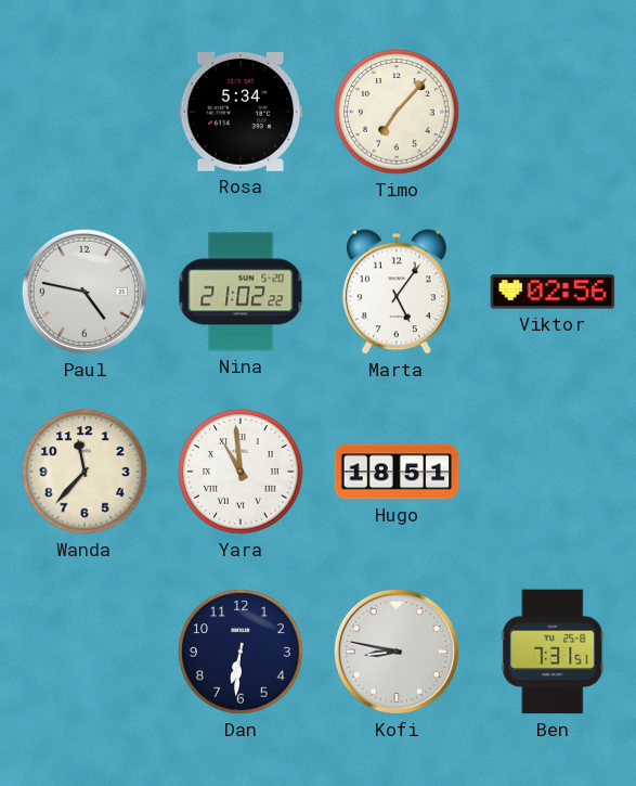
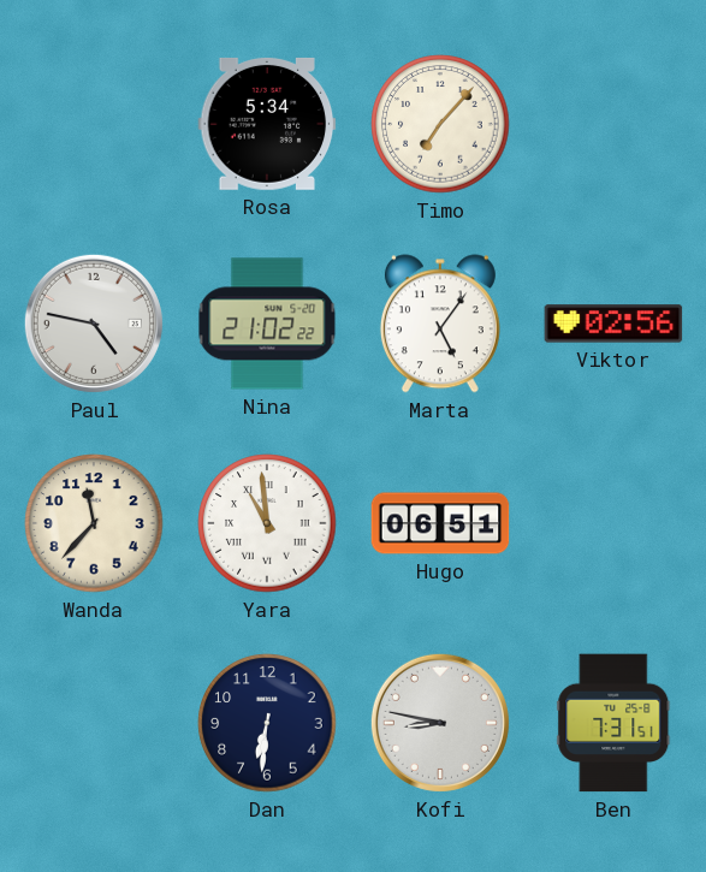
Hugo: 18:51 -> 06:51 (440, 523)
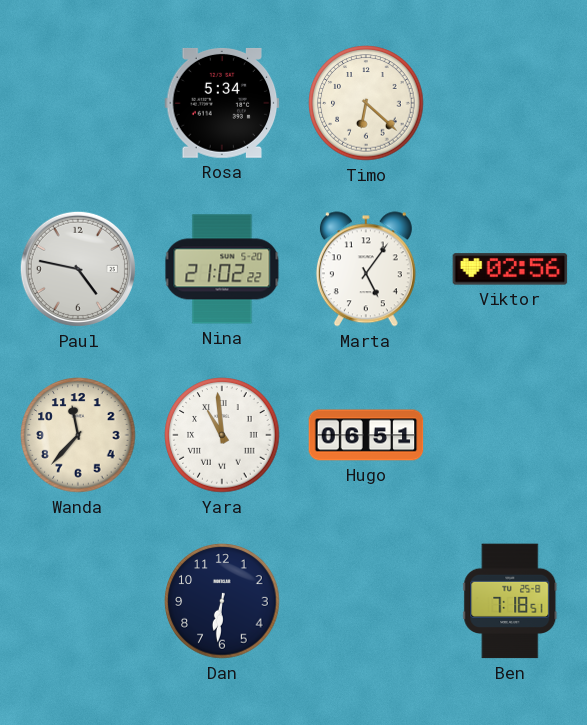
Timo: 7:07 -> 6:22 (366, 103)
Kofi: 8:47 -> none (440, 723)
Ben: 7:31 -> 7:18 (510, 601)
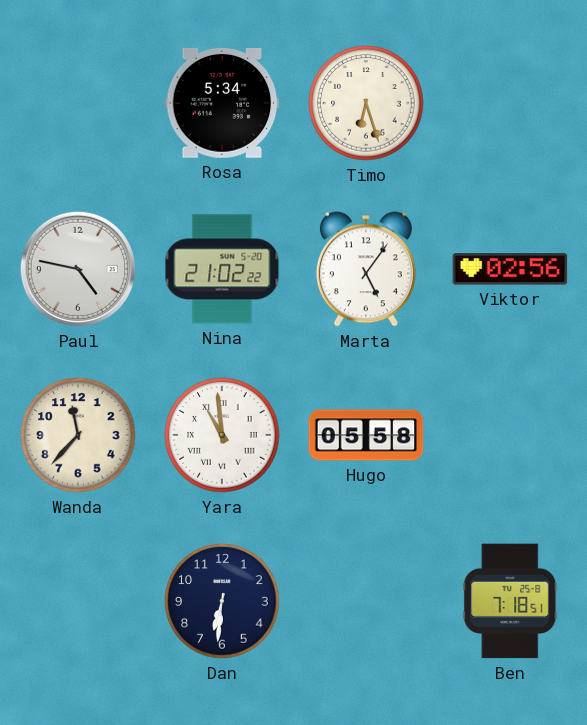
Timo: 6:22 -> 6:27 (366, 103)
Hugo: 06:51 -> 05:58 (366, 435)
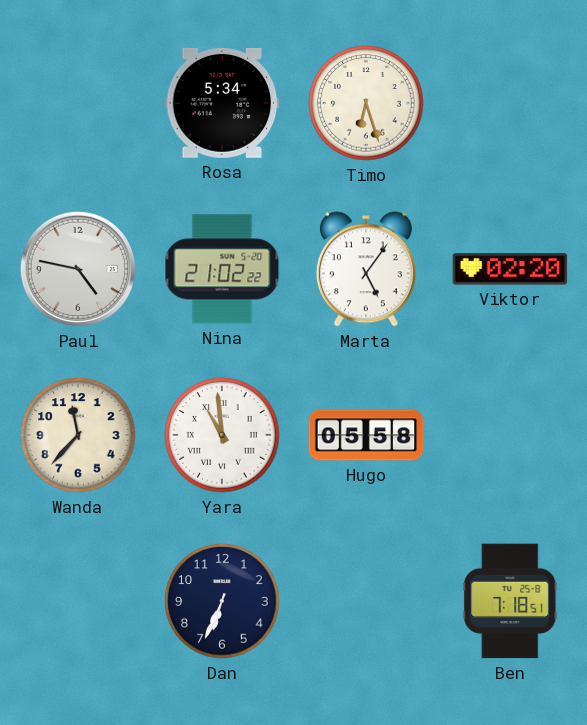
Viktor: 02:56 -> 02:20 (510, 269)
Dan: 6:31 -> 6:34 (222, 601)
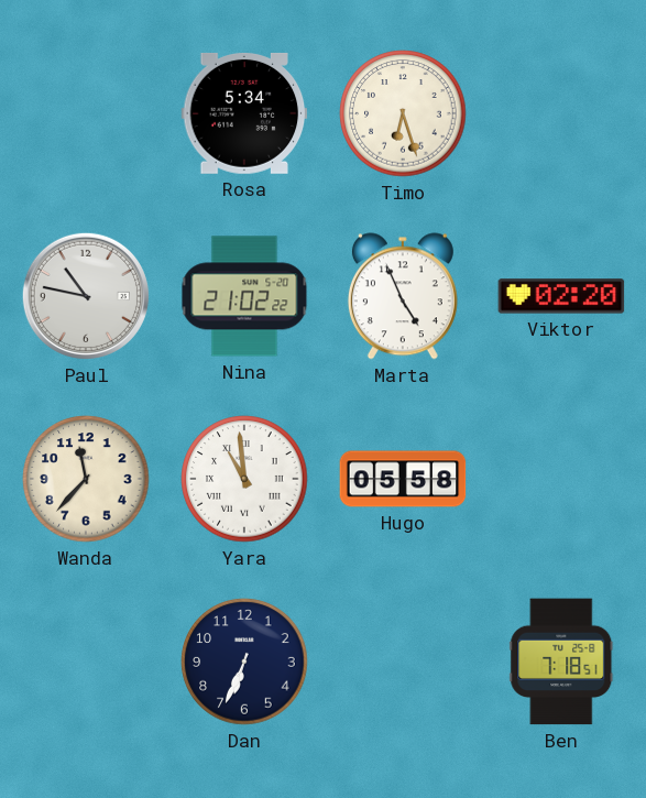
Paul: 4:47 -> 10:47 (86, 296)
Marta: 5:06 -> 4:56 (403, 296)
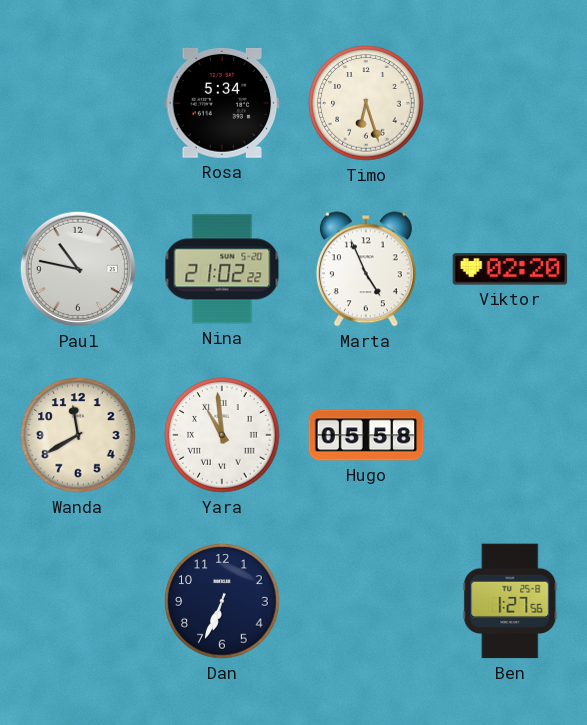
Wanda: 11:37 -> 11:40 (78, 435)
Ben: 7:18 -> 1:27 (510, 601)
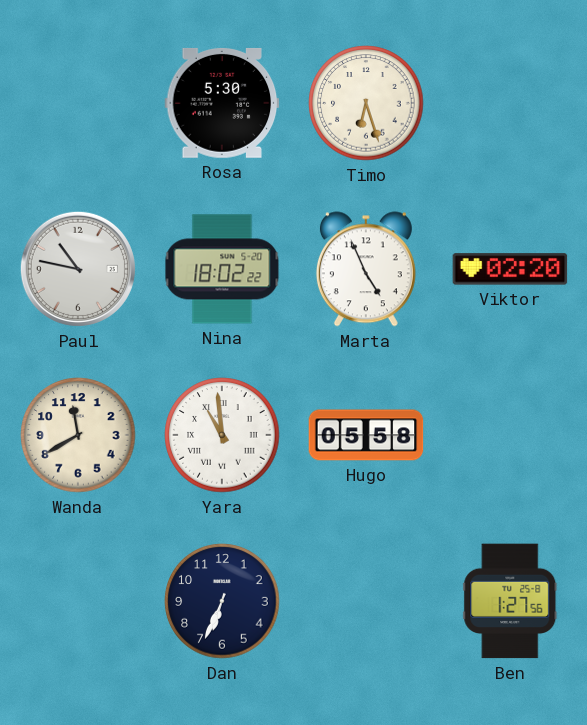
Rosa: 5:34 -> 5:30 (222, 103)
Nina: 21:02 -> 18:02 (222, 269)
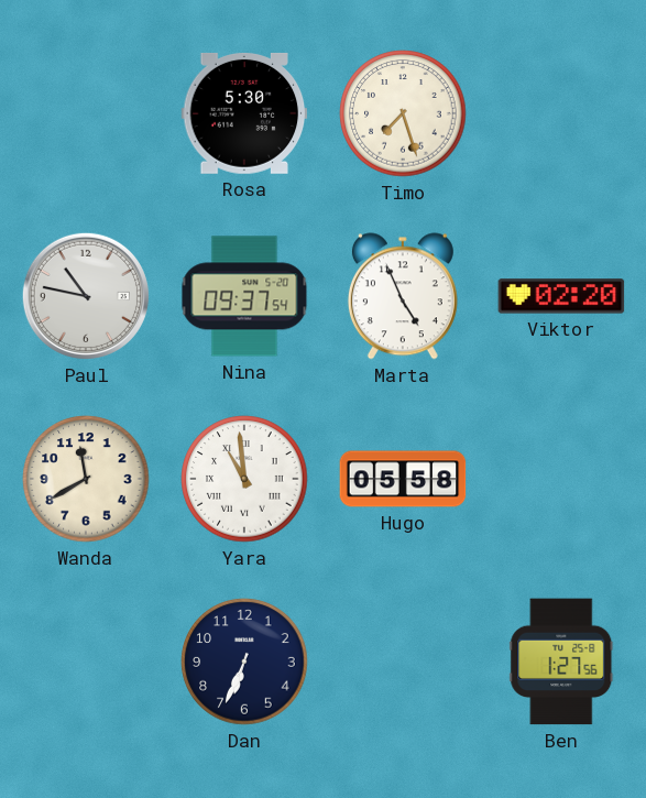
Timo: 6:27 -> 7:27 (403, 113)
Nina: 18:02 -> 09:37 (244, 296)
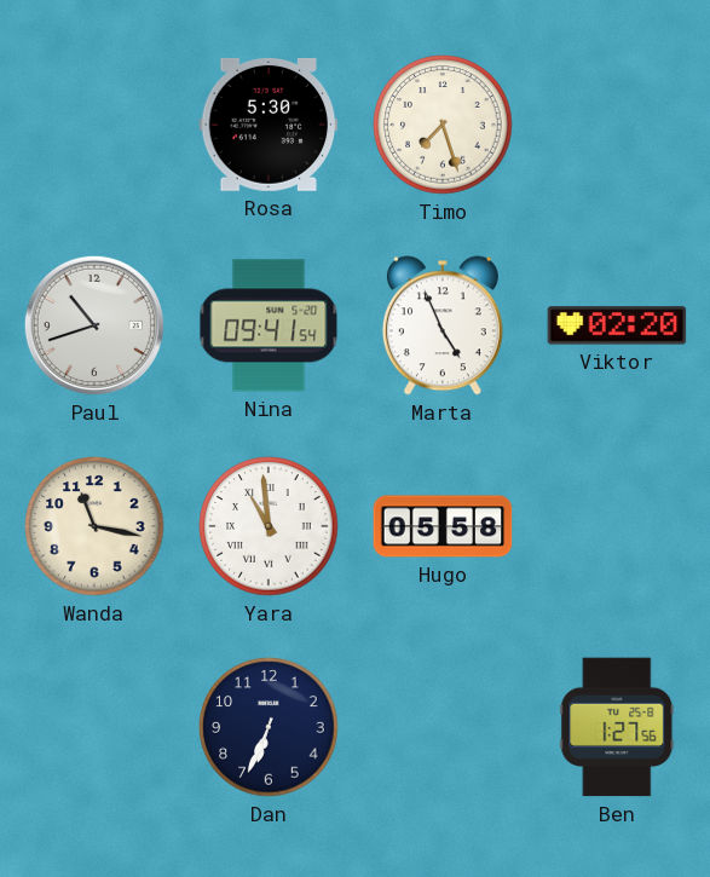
Paul: 10:47 -> 10:42 (94, 325)
Nina: 09:37 -> 09:41 (269, 325)
Wanda: 11:40 -> 11:17 (94, 526)
